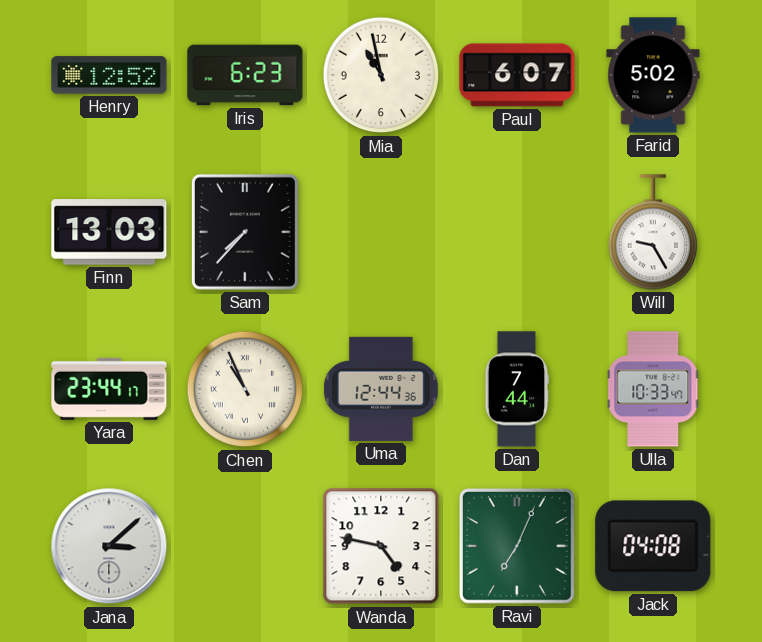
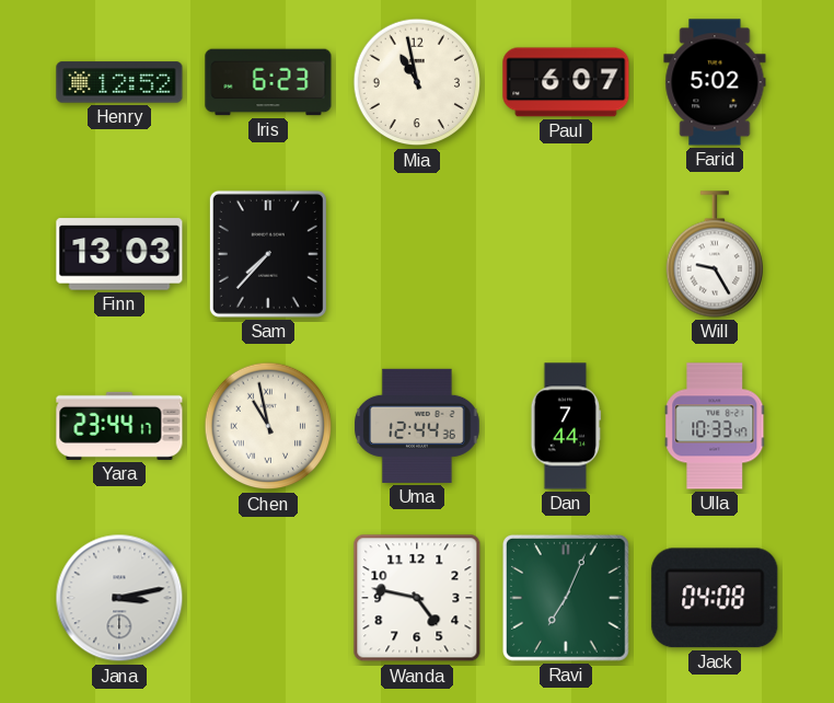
Chen: 10:56 -> 10:58 (268, 426)
Jana: 3:08 -> 3:13 (119, 598)
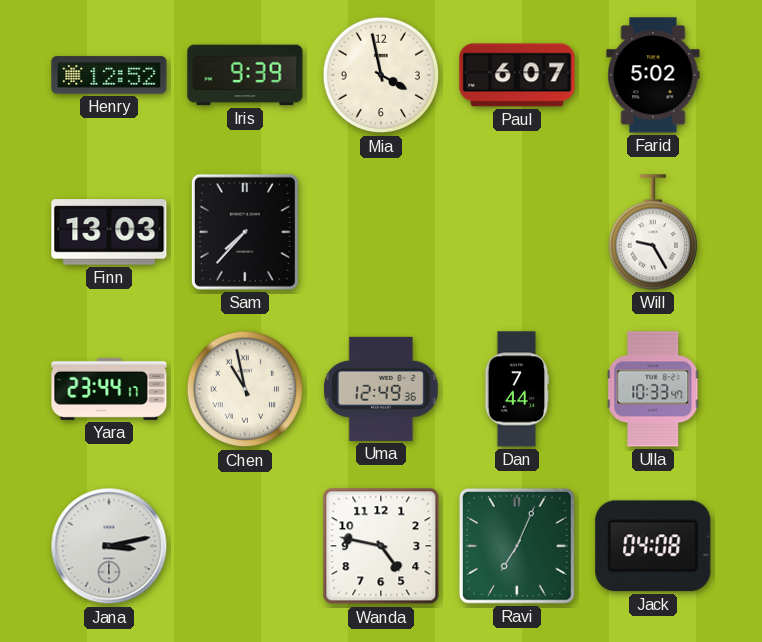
Iris: 6:23 -> 9:39 (245, 75)
Mia: 10:58 -> 3:58 (381, 75)
Uma: 12:44 -> 12:49 (381, 389)
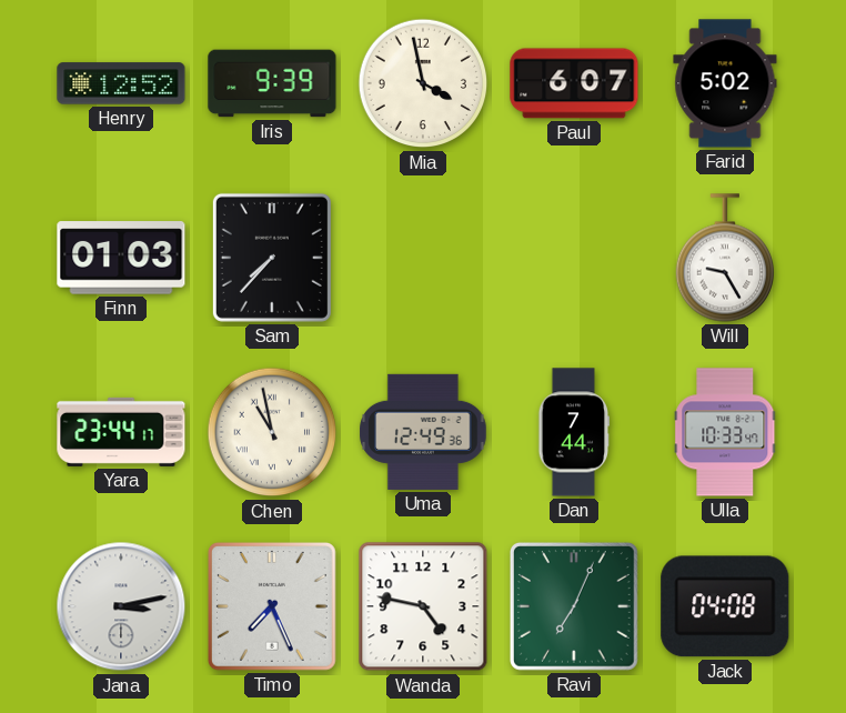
Finn: 13:03 -> 01:03 (121, 258)
Timo: none -> 7:26 (272, 606)
